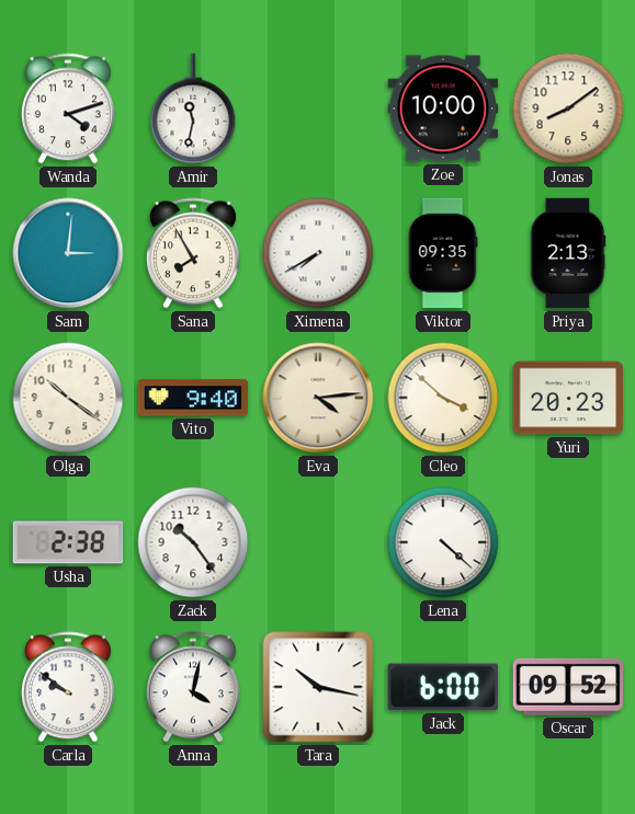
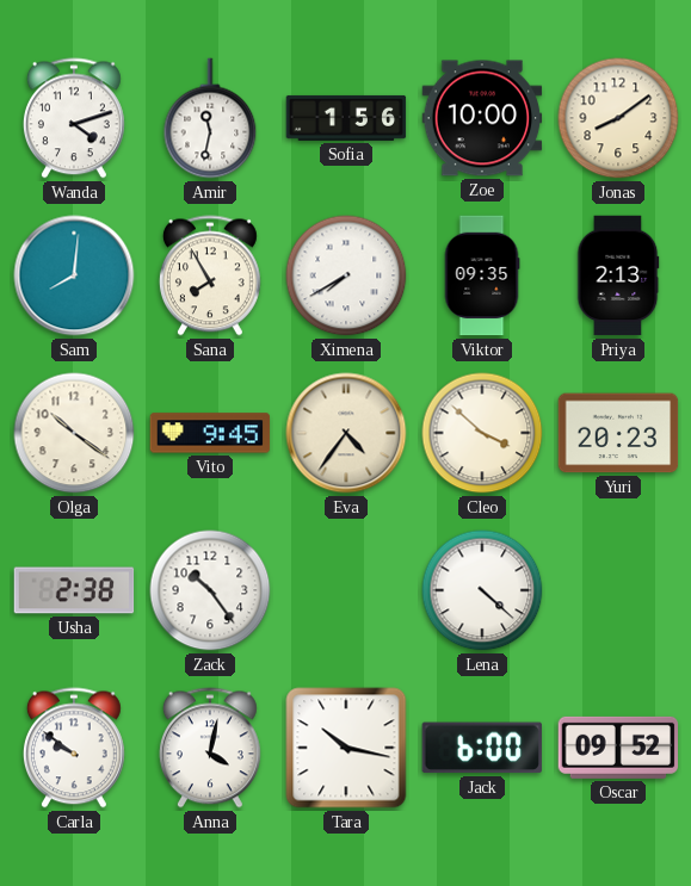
Sofia: none -> 1:56 (346, 118)
Sam: 3:01 -> 8:01 (74, 275)
Vito: 9:40 -> 9:45 (210, 433)
Eva: 4:14 -> 4:36 (346, 433)
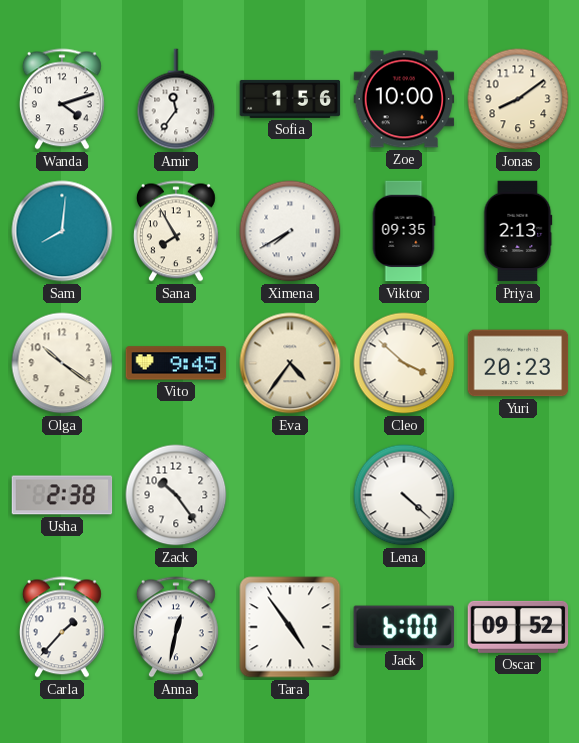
Amir: 11:32 -> 11:36 (176, 99)
Carla: 9:51 -> 1:37 (62, 627)
Anna: 4:02 -> 12:32 (176, 627)
Tara: 10:17 -> 4:54 (290, 627)
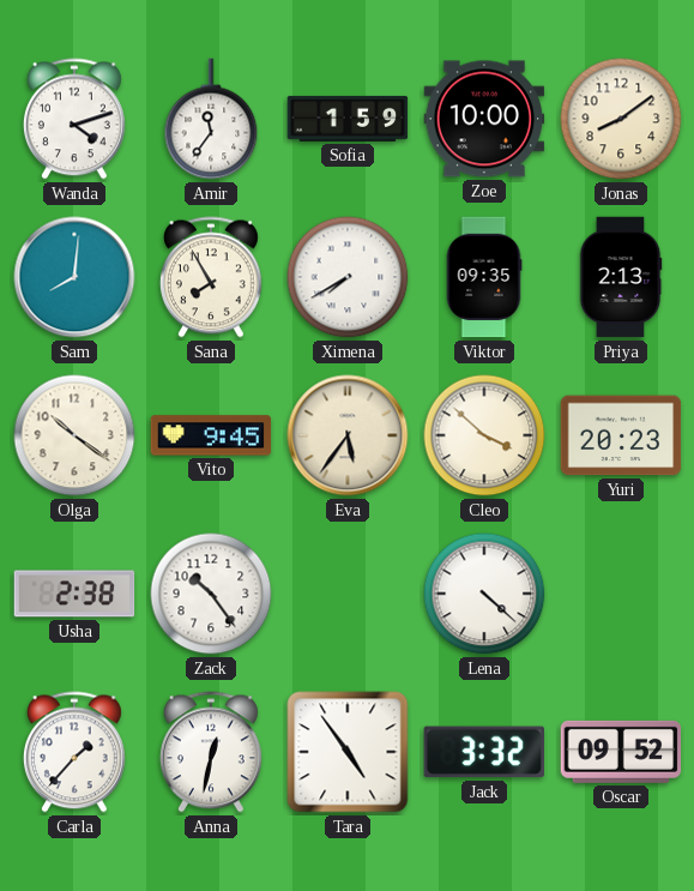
Sofia: 1:56 -> 1:59 (348, 119)
Eva: 4:36 -> 5:36 (348, 435)
Jack: 6:00 -> 3:32 (484, 752)
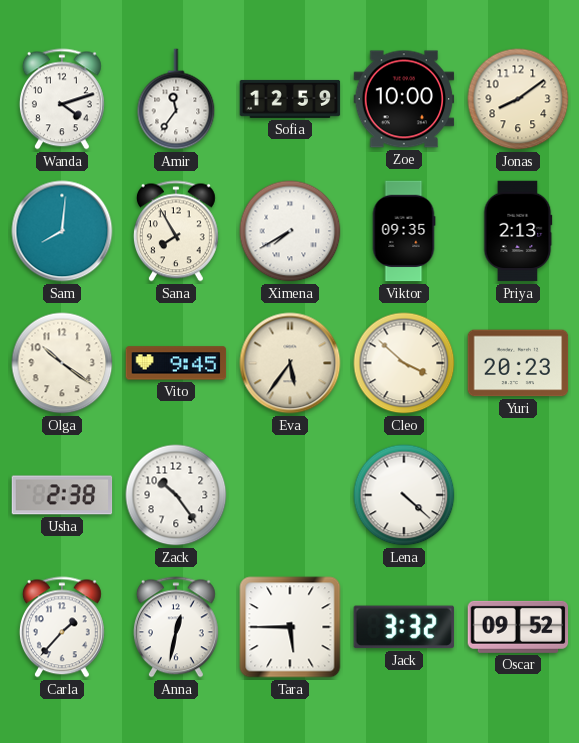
Sofia: 1:59 -> 12:59 (290, 99)
Tara: 4:54 -> 5:45 (290, 627)
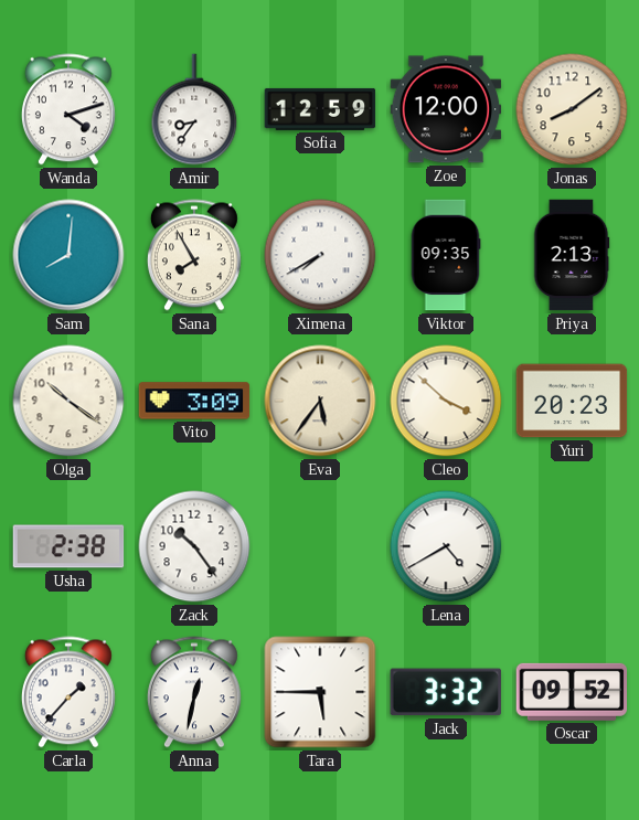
Amir: 11:36 -> 8:36 (194, 109)
Zoe: 10:00 -> 12:00 (446, 109)
Vito: 9:45 -> 3:09 (194, 401)
Lena: 4:22 -> 4:40 (446, 546)
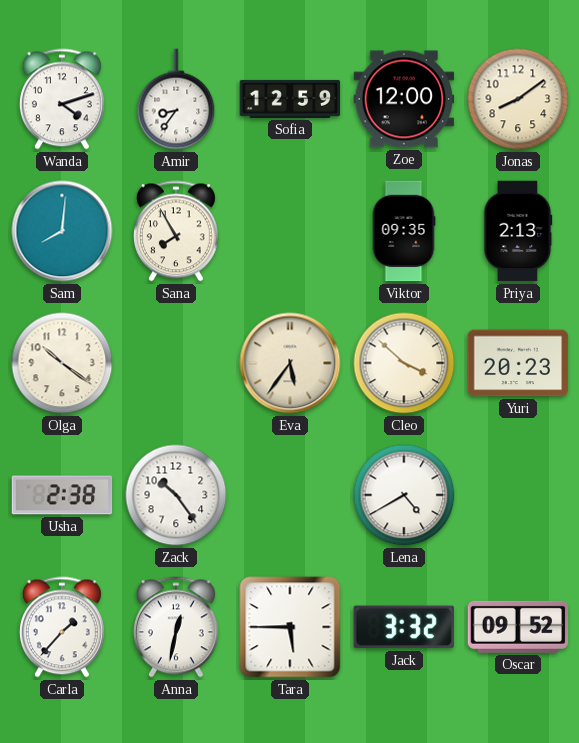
Ximena: 7:40 -> none (320, 255)
Vito: 3:09 -> none (194, 401)
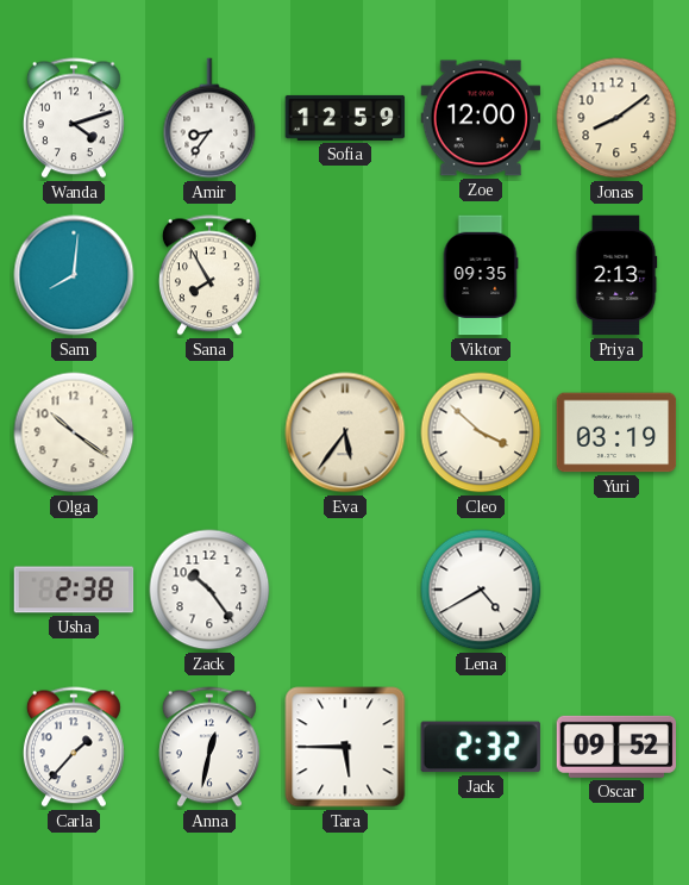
Yuri: 20:23 -> 03:19 (616, 432)
Jack: 3:32 -> 2:32 (481, 747)
